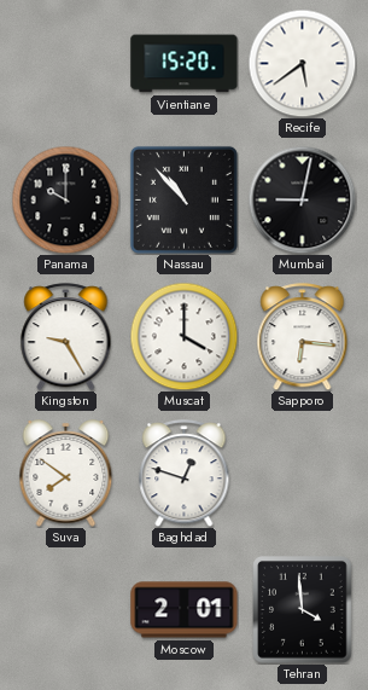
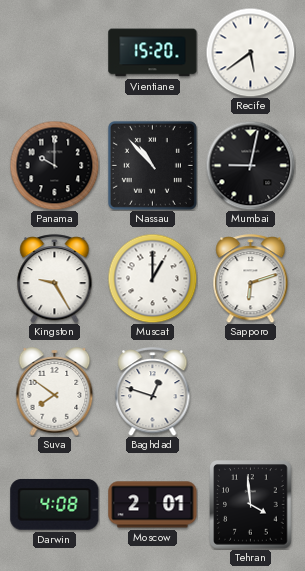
Muscat: 4:00 -> 1:00 (152, 278)
Sapporo: 6:16 -> 6:12 (251, 279)
Darwin: none -> 4:08 (55, 504)
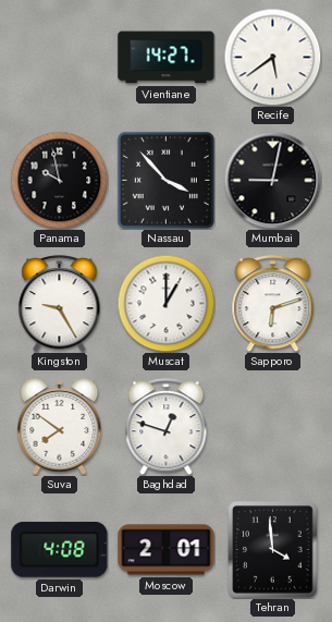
Vientiane: 15:20 -> 14:27 (167, 58)
Panama: 10:00 -> 9:58 (59, 180)
Nassau: 10:53 -> 3:53 (165, 180)
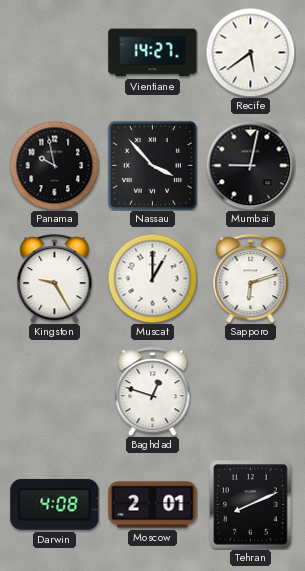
Suva: 7:51 -> none (60, 427)
Tehran: 3:59 -> 8:11 (251, 505)
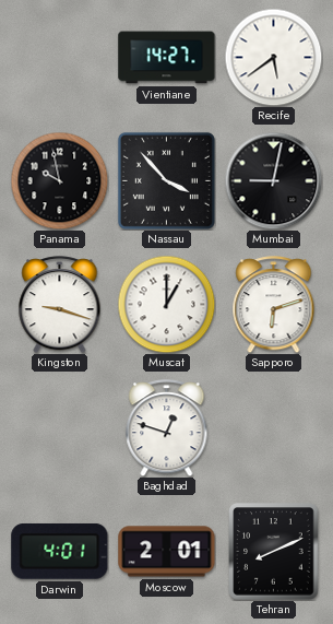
Kingston: 9:25 -> 9:18 (60, 305)
Darwin: 4:08 -> 4:01 (60, 551)
